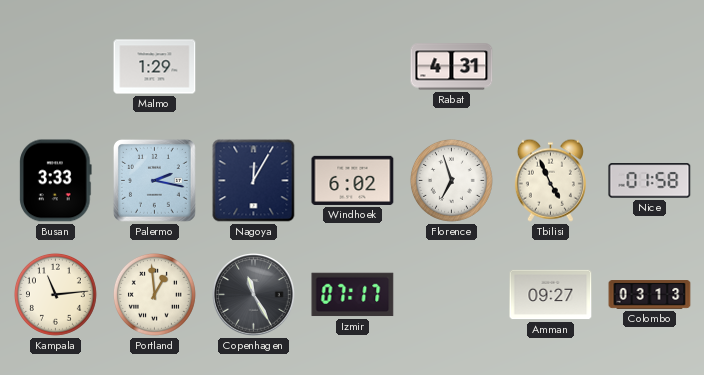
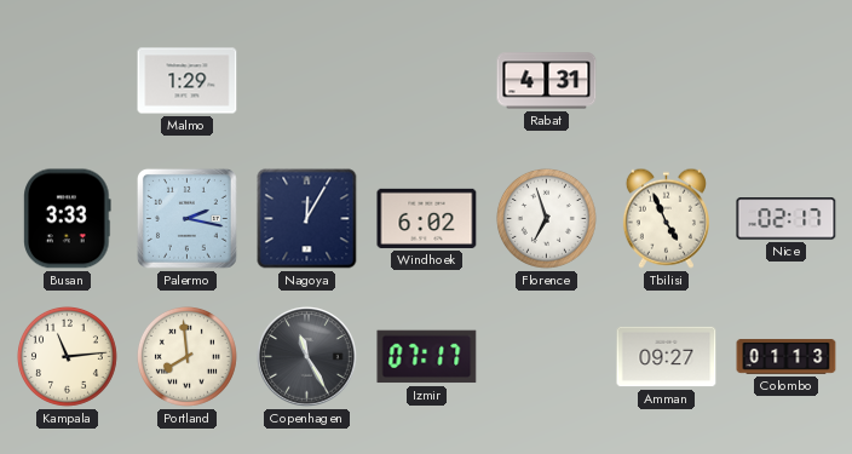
Nice: 01:58 -> 02:17 (787, 219)
Portland: 12:59 -> 7:59 (186, 356)
Colombo: 03:13 -> 01:13 (787, 357)
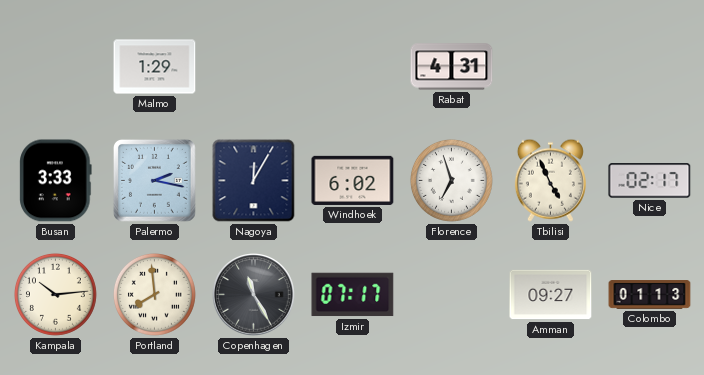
Kampala: 11:14 -> 10:14 (55, 294)
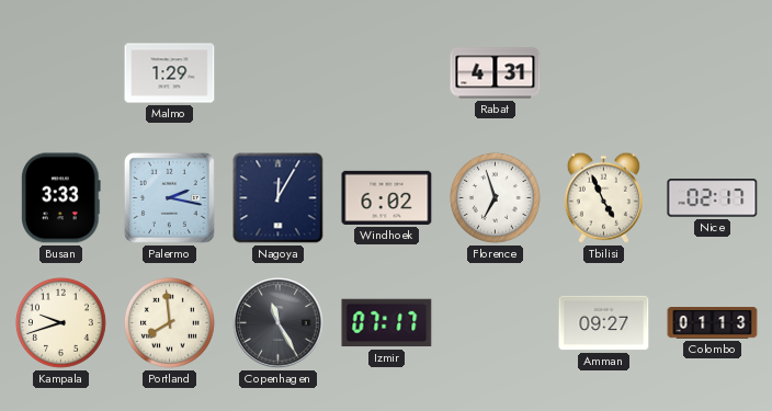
Kampala: 10:14 -> 9:42 (60, 322)
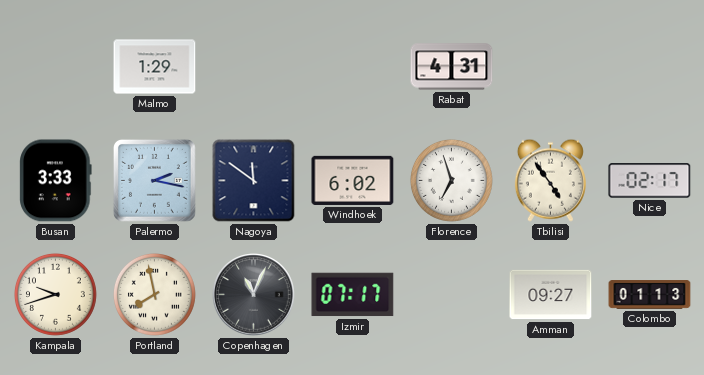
Nagoya: 12:05 -> 11:51 (254, 181)
Tbilisi: 4:56 -> 4:54 (550, 180)
Portland: 7:59 -> 7:58 (154, 294)
Copenhagen: 11:25 -> 11:04 (254, 295)
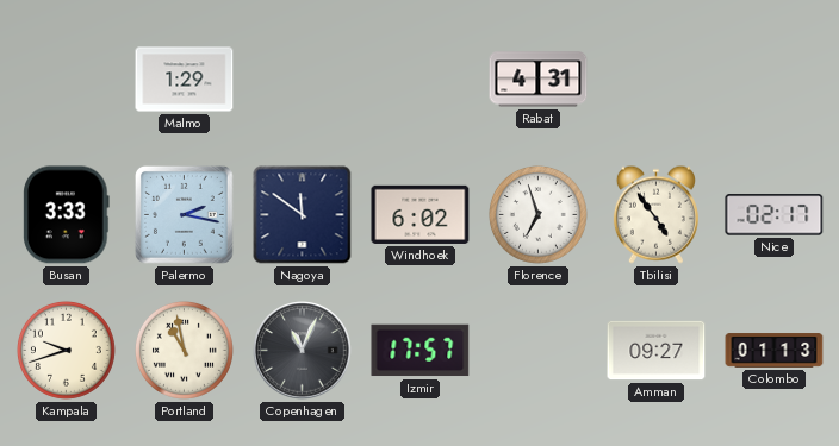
Portland: 7:58 -> 10:58 (184, 350)
Izmir: 07:17 -> 17:57 (421, 351)
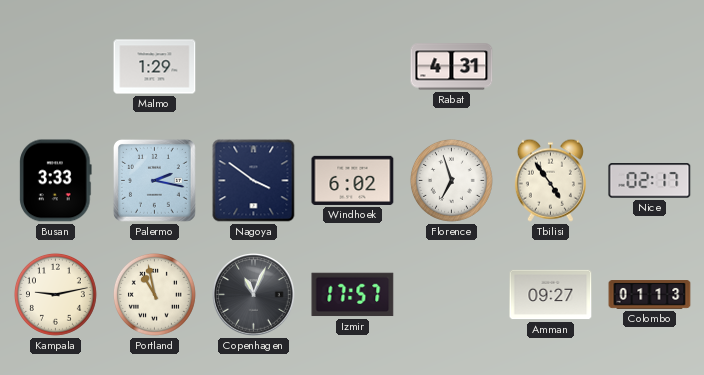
Nagoya: 11:51 -> 3:51 (254, 181)
Kampala: 9:42 -> 9:13 (55, 294)
